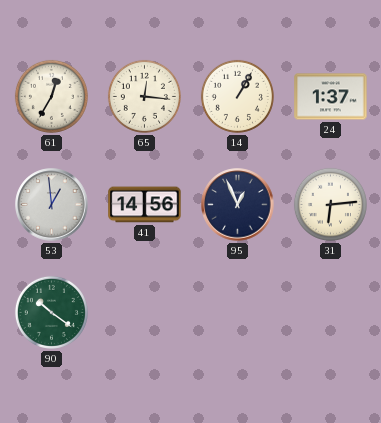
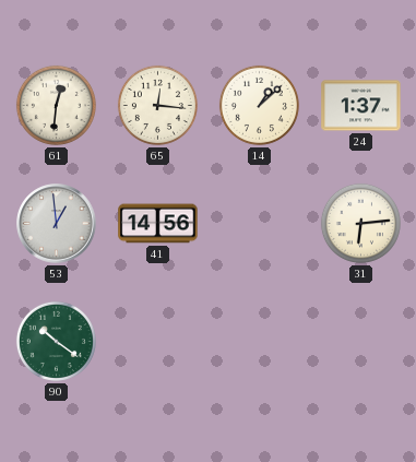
61: 12:35 -> 12:31 (56, 105)
14: 1:05 -> 1:08 (259, 105)
95: 12:56 -> none (238, 205)
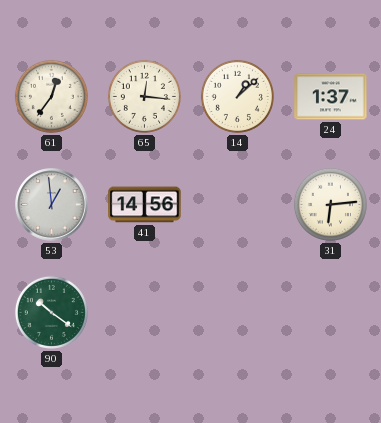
61: 12:31 -> 12:36 (51, 96)
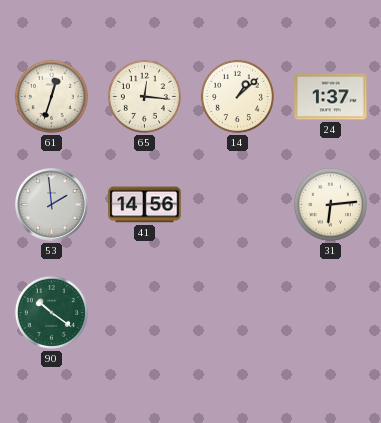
61: 12:36 -> 12:33 (51, 96)
53: 12:59 -> 1:59 (52, 205)
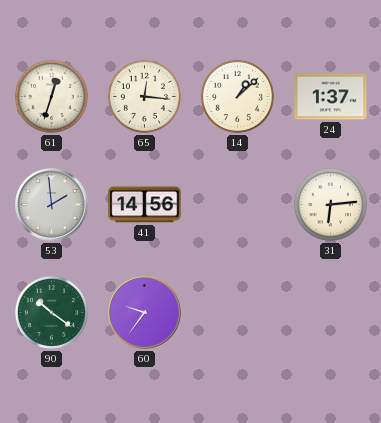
60: none -> 9:36 (145, 313)
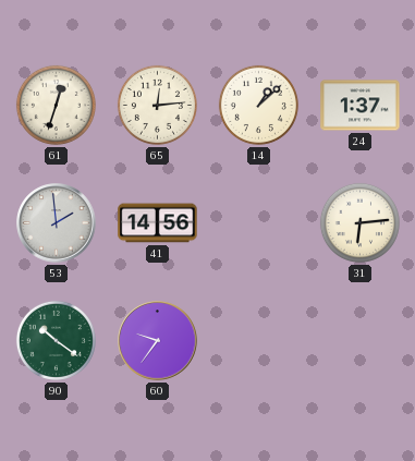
65: 12:16 -> 12:14 (157, 105)
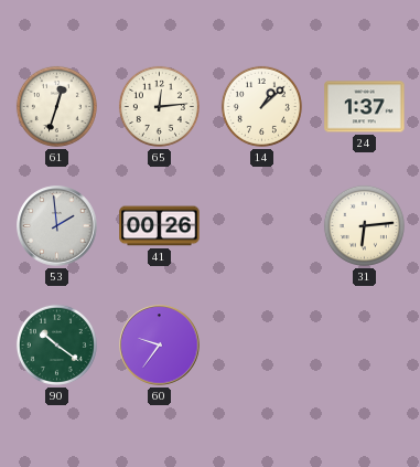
41: 14:56 -> 00:26 (160, 226)
